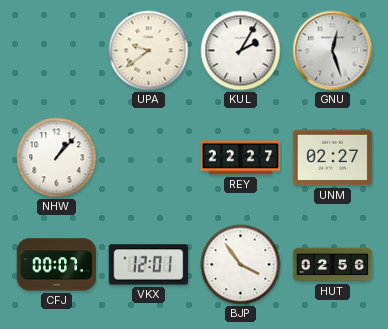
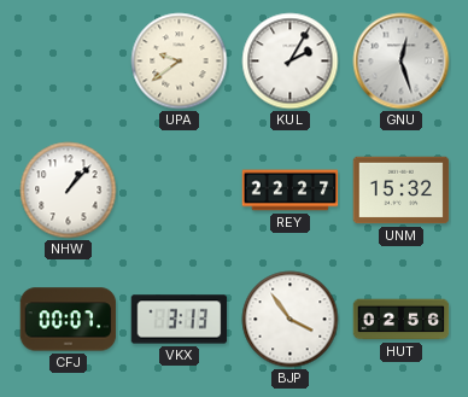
UNM: 02:27 -> 15:32 (402, 191)
VKX: 12:01 -> 3:13 (180, 320)
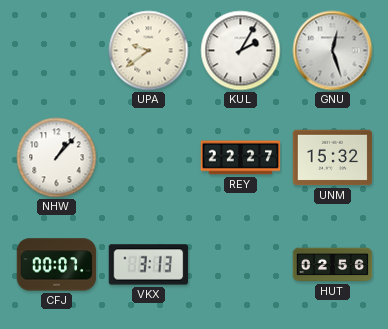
BJP: 3:54 -> none (291, 320)
